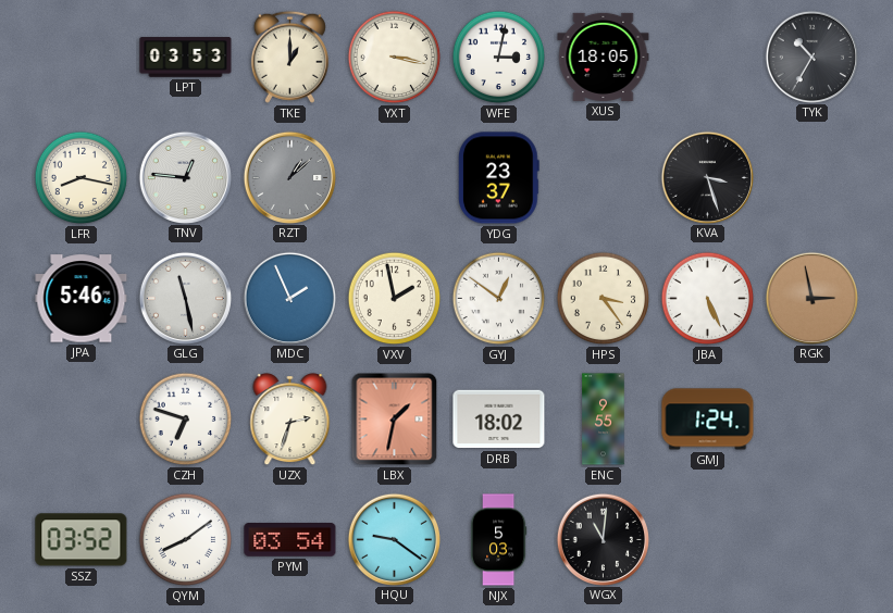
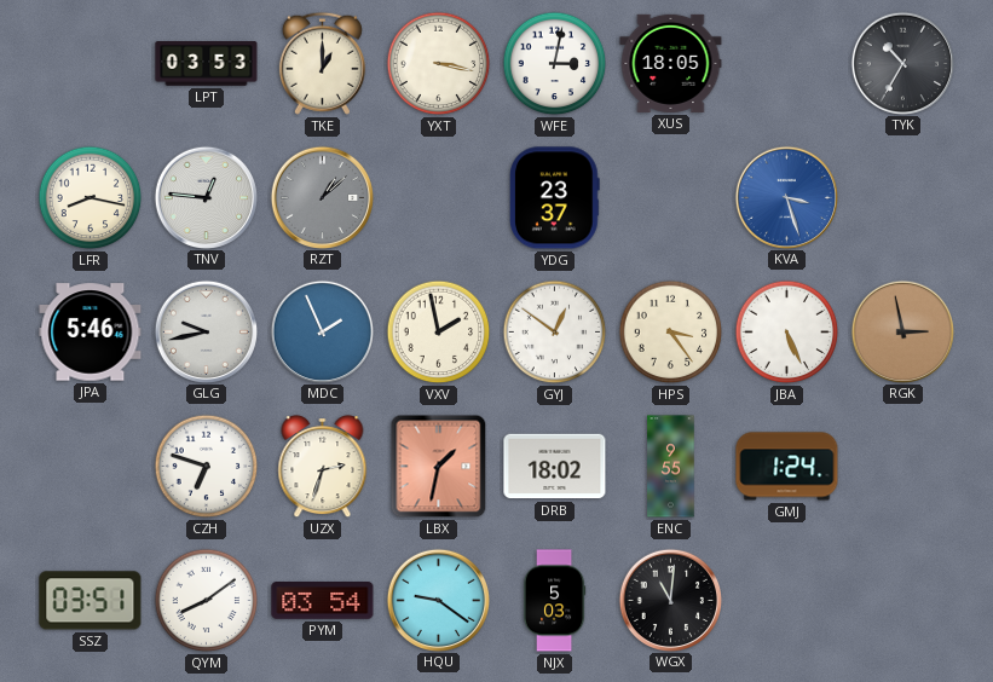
KVA dial: black -> blue (786, 197)
GLG: 11:28 -> 9:43 (206, 331)
SSZ: 03:52 -> 03:51 (91, 601)
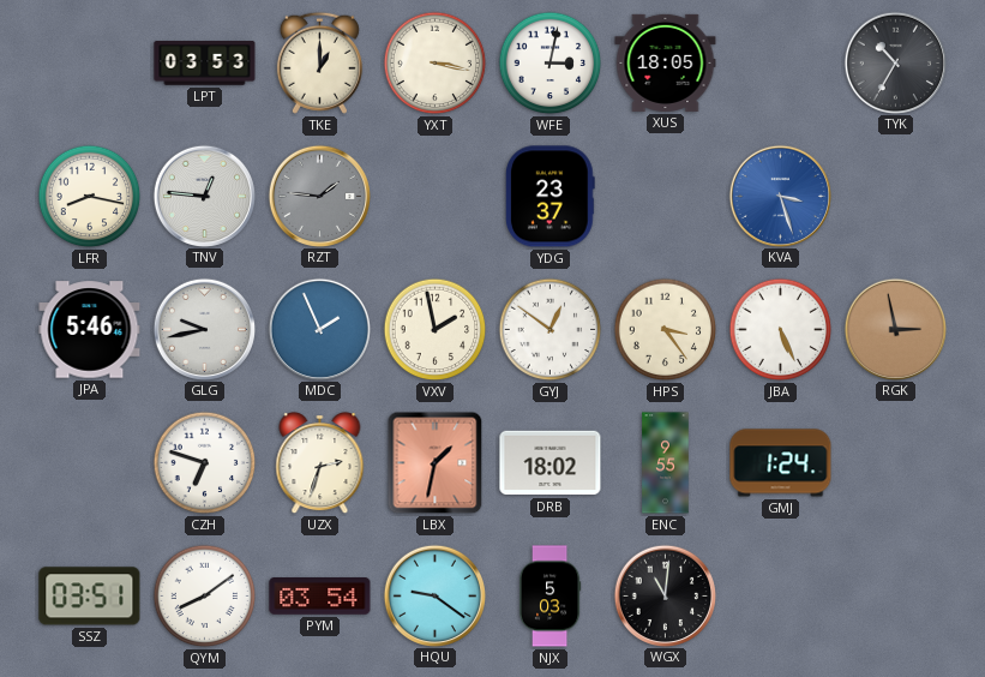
RZT: 1:08 -> 1:46 (319, 196)
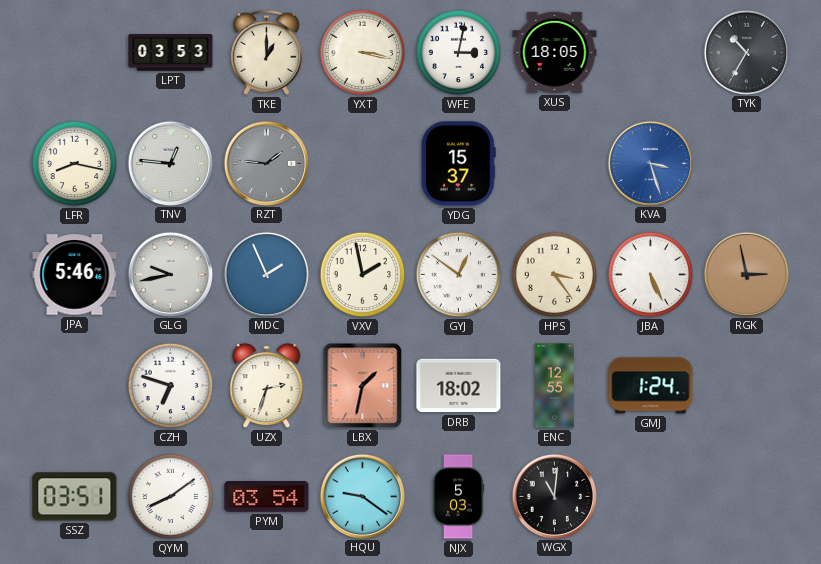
YDG: 23:37 -> 15:37 (458, 164)
ENC: 9:55 -> 12:55 (555, 386)
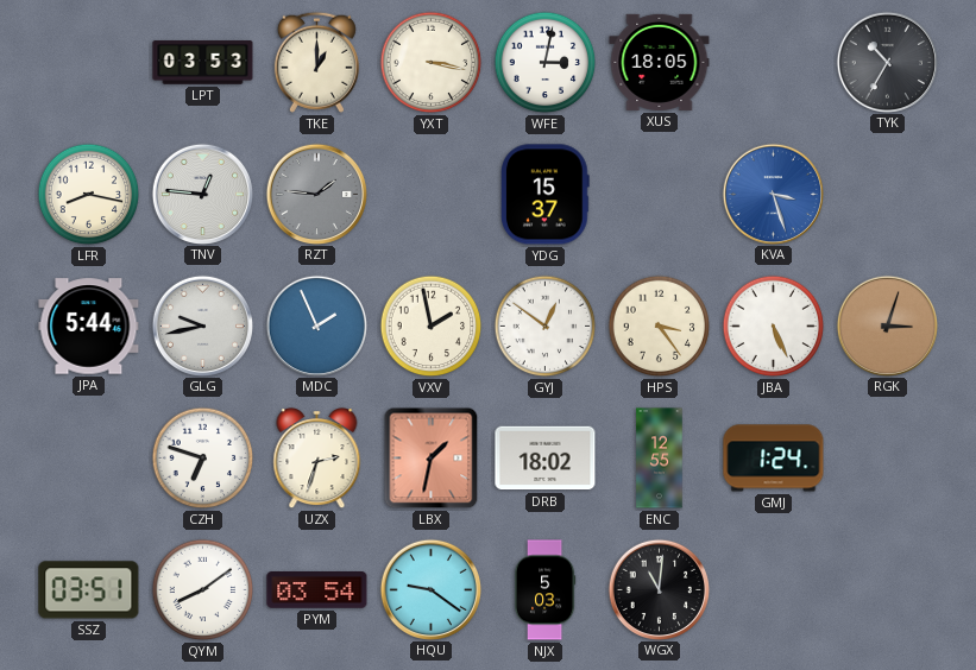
JPA: 5:46 -> 5:44 (89, 327)
RGK: 2:58 -> 3:03 (887, 325)
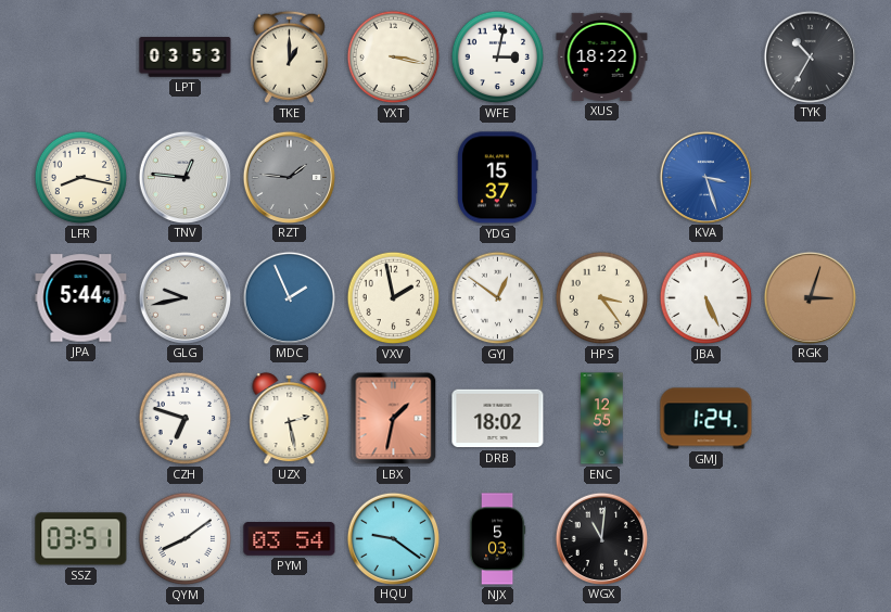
XUS: 18:05 -> 18:22 (602, 56)
UZX: 2:33 -> 2:28 (290, 419)
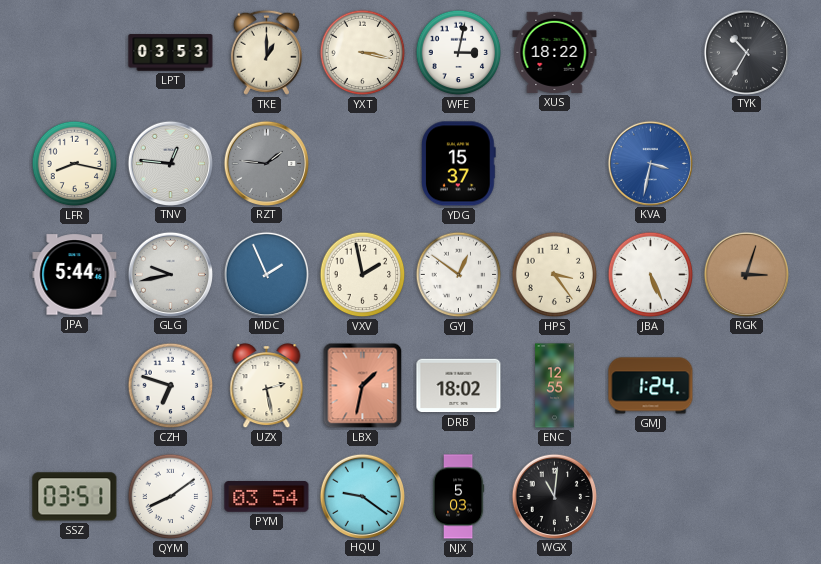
KVA: 3:27 -> 3:32 (650, 163)
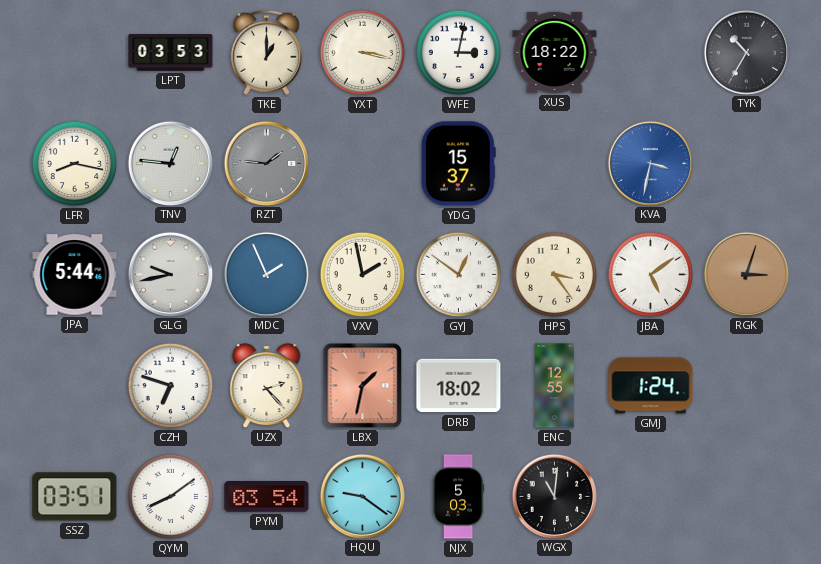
JBA: 5:26 -> 5:09 (651, 275)
UZX: 2:28 -> 2:23 (267, 386)
